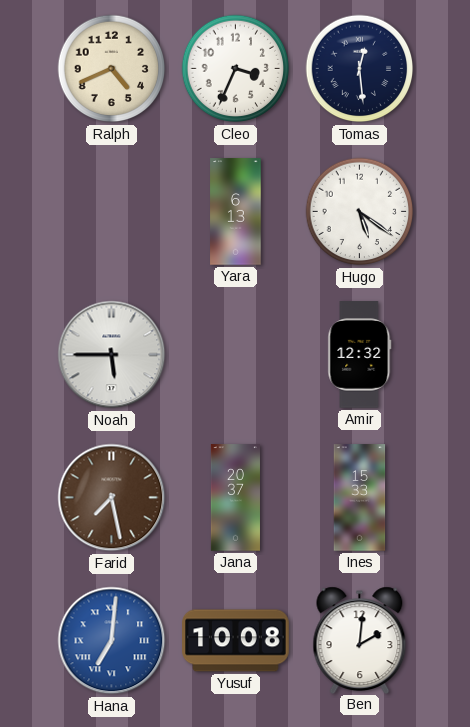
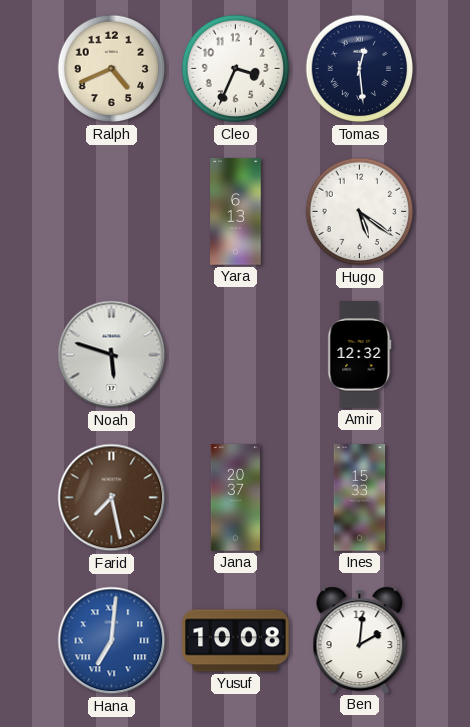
Noah: 5:45 -> 5:48 (112, 355)
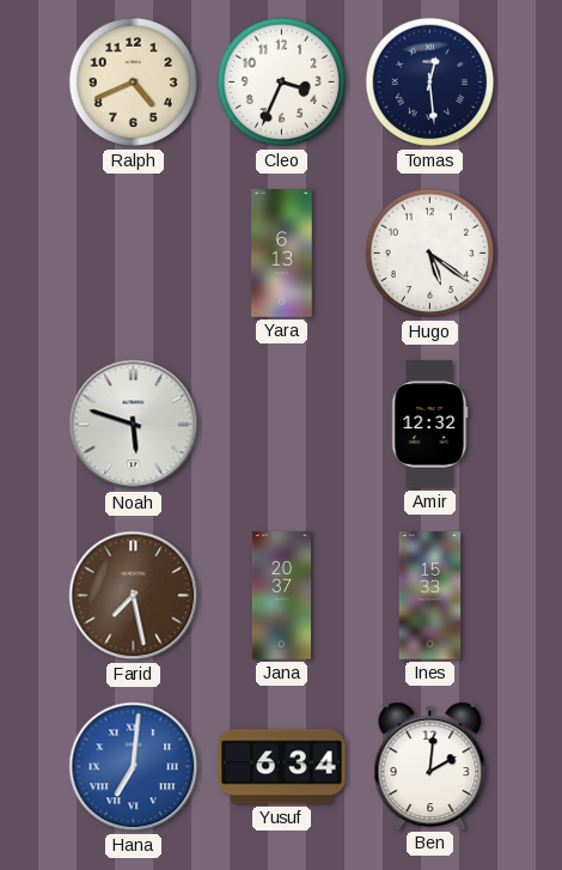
Yusuf: 10:08 -> 6:34 (282, 767)
